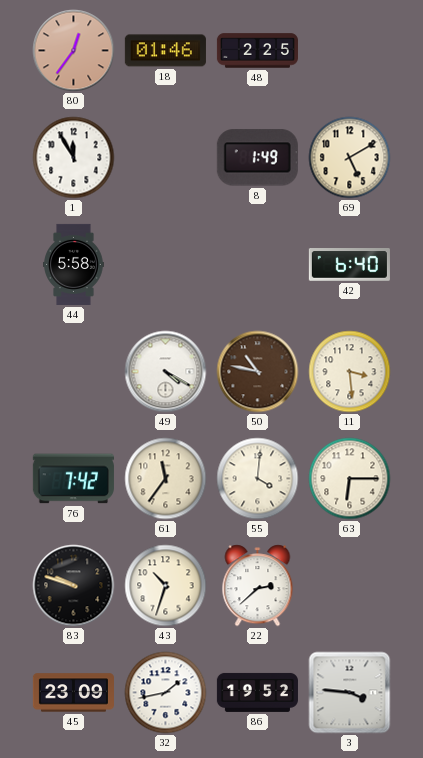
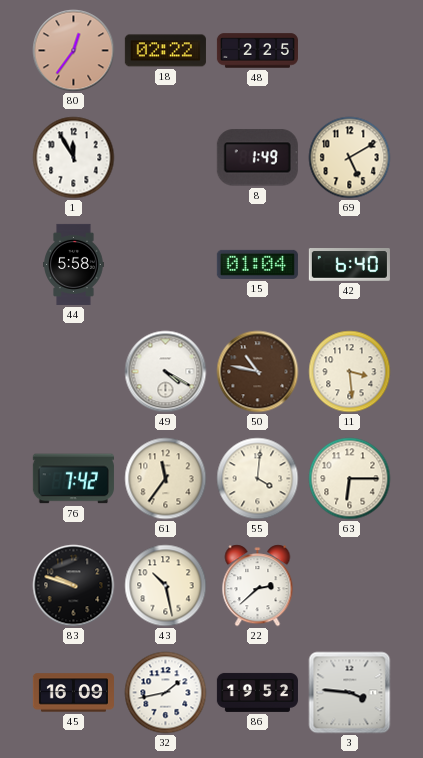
18: 01:46 -> 02:22 (165, 51)
15: none -> 01:04 (257, 264)
43: 10:33 -> 10:28 (166, 586)
45: 23:09 -> 16:09 (73, 693)
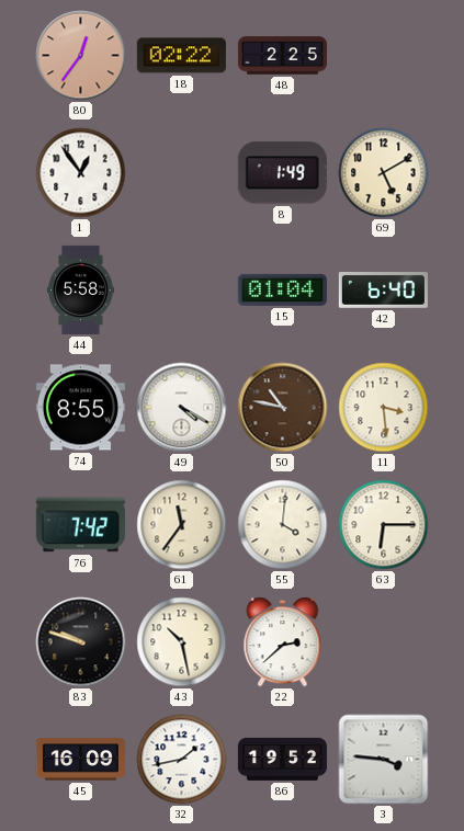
1: 11:55 -> 12:54 (81, 173)
74: none -> 8:55 (80, 408)
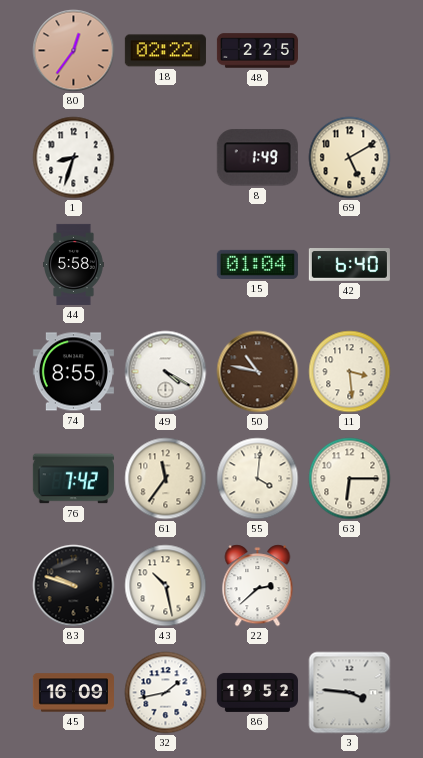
1: 12:54 -> 8:33 (74, 158)
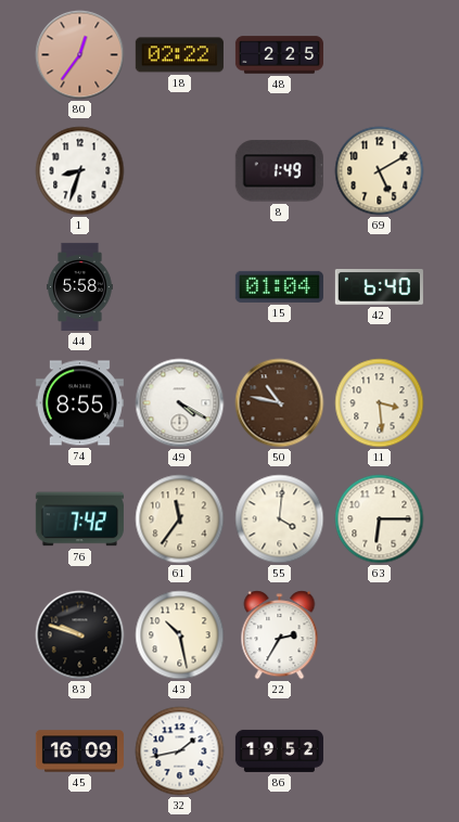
22: 2:38 -> 2:35 (280, 635)
3: 3:46 -> none (350, 693)
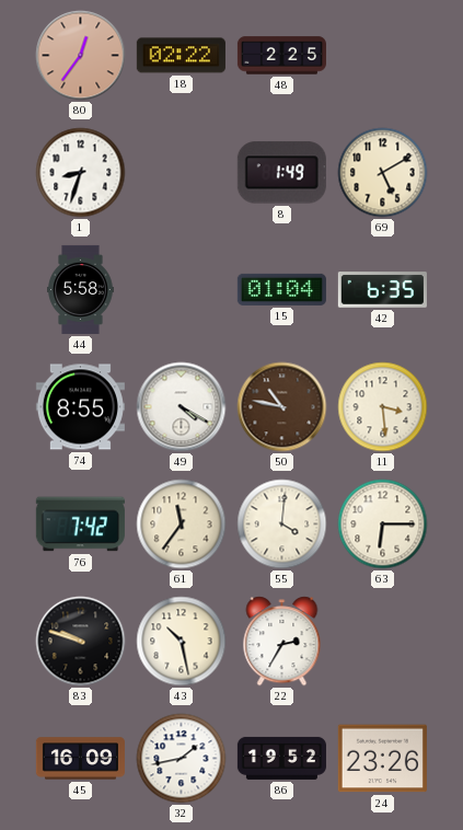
42: 6:40 -> 6:35 (382, 290)
24: none -> 23:26 (382, 759)
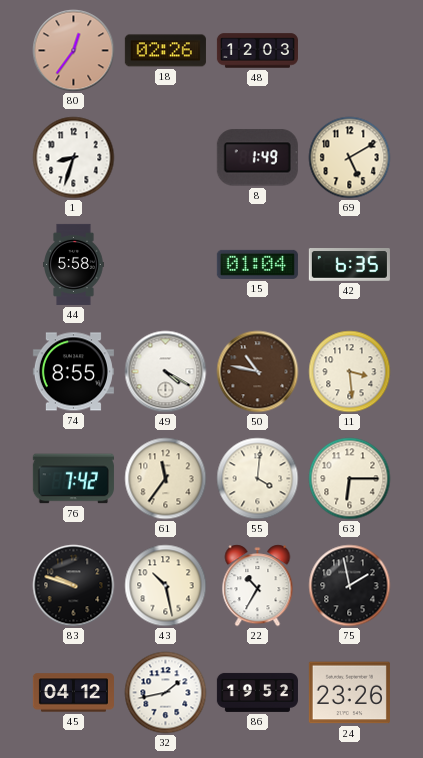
18: 02:22 -> 02:26 (165, 51)
48: 2:25 -> 12:03 (257, 51)
22: 2:35 -> 10:35 (258, 586)
75: none -> 1:58 (350, 586)
45: 16:09 -> 04:12 (73, 693)
